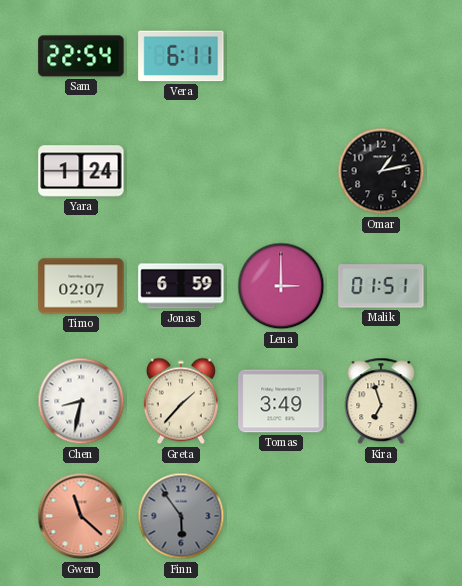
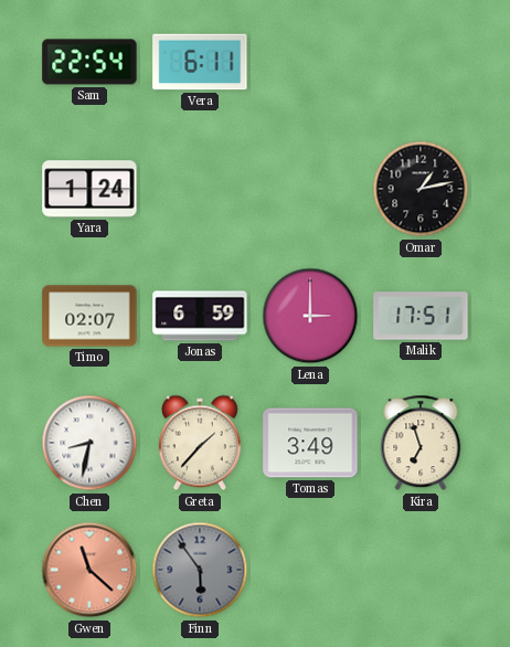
Malik: 01:51 -> 17:51 (421, 316)
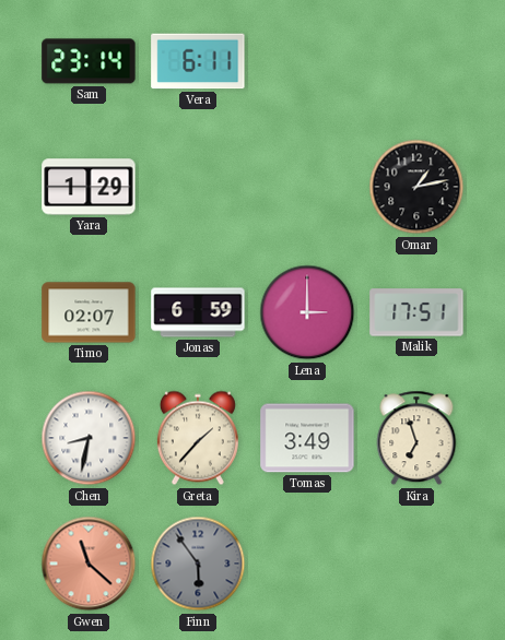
Sam: 22:54 -> 23:14 (89, 61)
Yara: 1:24 -> 1:29 (89, 187)
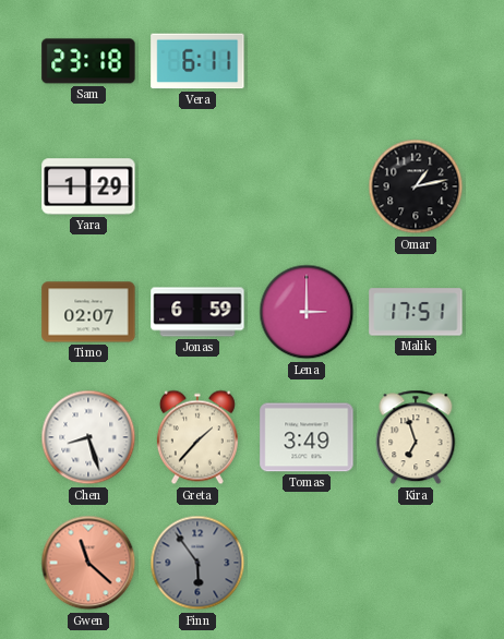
Sam: 23:14 -> 23:18 (88, 61)
Chen: 8:32 -> 8:27 (88, 437)
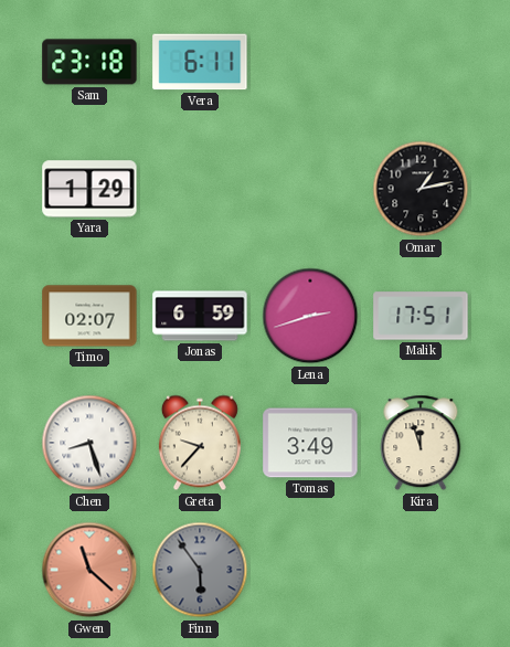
Lena: 3:00 -> 2:42 (310, 316)
Greta: 1:37 -> 9:37 (200, 443)
Kira: 6:57 -> 11:57 (421, 443)
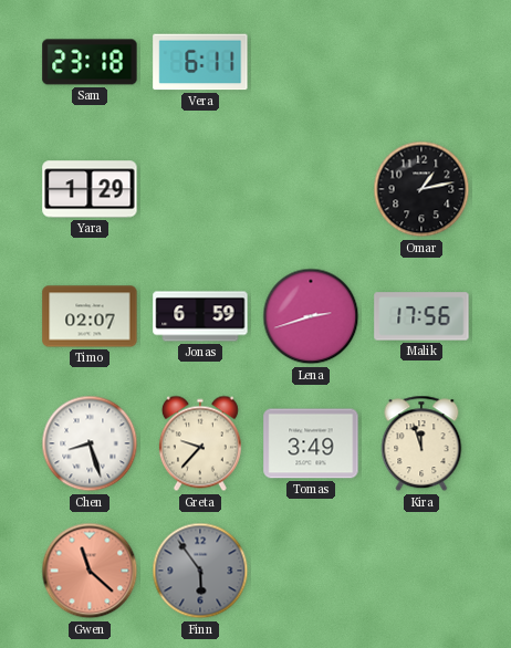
Malik: 17:51 -> 17:56 (421, 316)
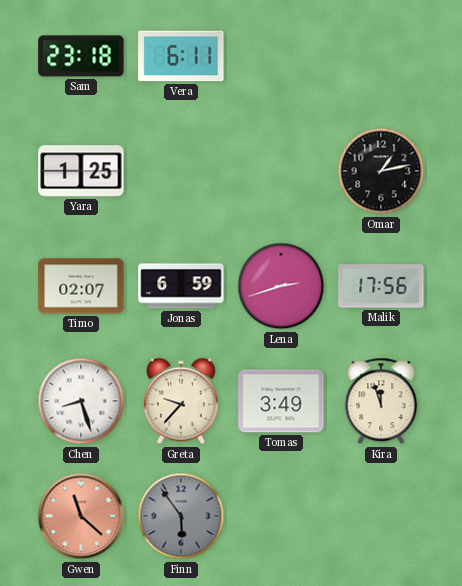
Yara: 1:29 -> 1:25 (81, 171)
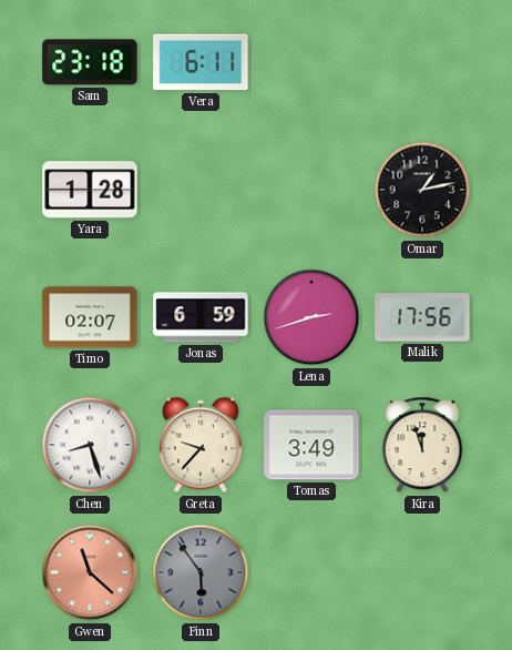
Yara: 1:25 -> 1:28 (90, 190)
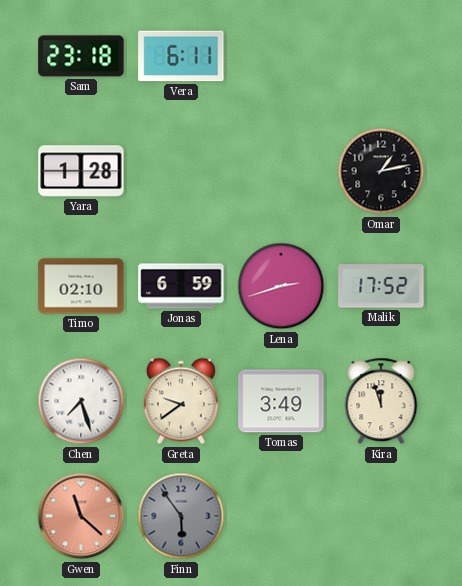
Timo: 02:07 -> 02:10 (81, 286)
Malik: 17:56 -> 17:52 (381, 286)
Chen: 8:27 -> 7:27 (81, 401)
Greta: 9:37 -> 9:39 (181, 401)
